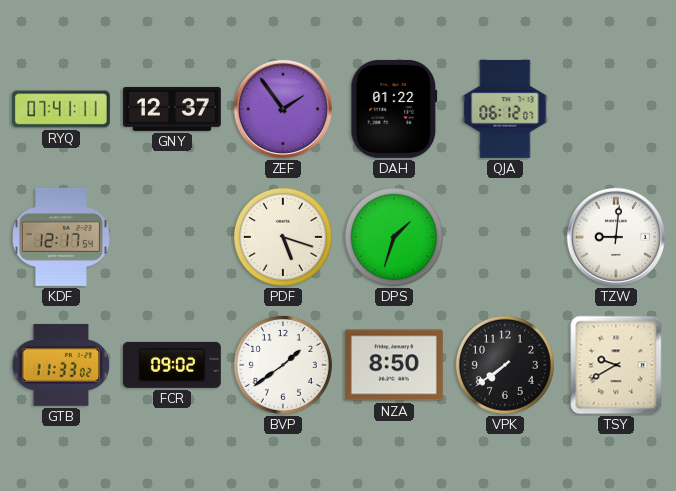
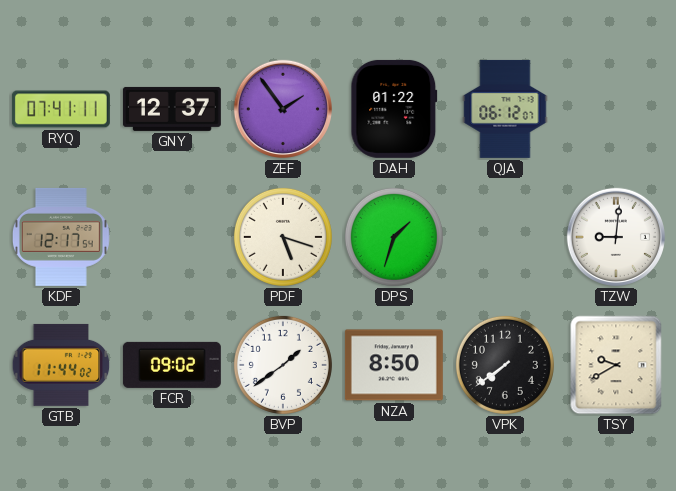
GTB: 11:33 -> 11:44 (61, 365)
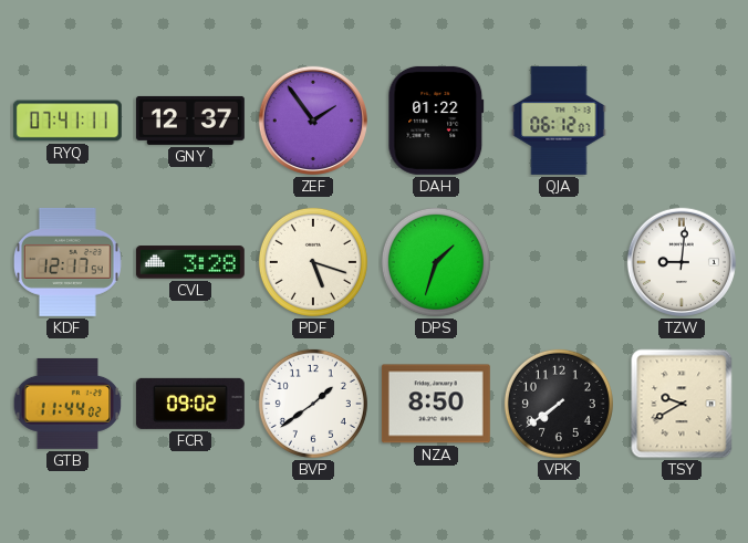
CVL: none -> 3:28 (190, 262)
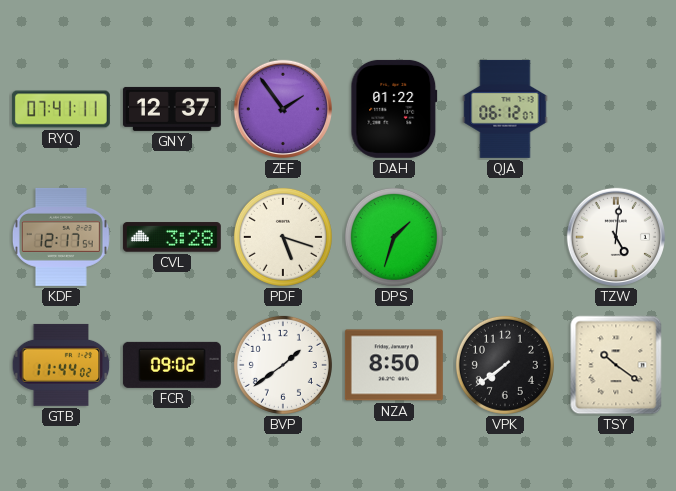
TZW: 9:01 -> 5:01 (616, 237)
TSY: 9:40 -> 10:21 (616, 365)
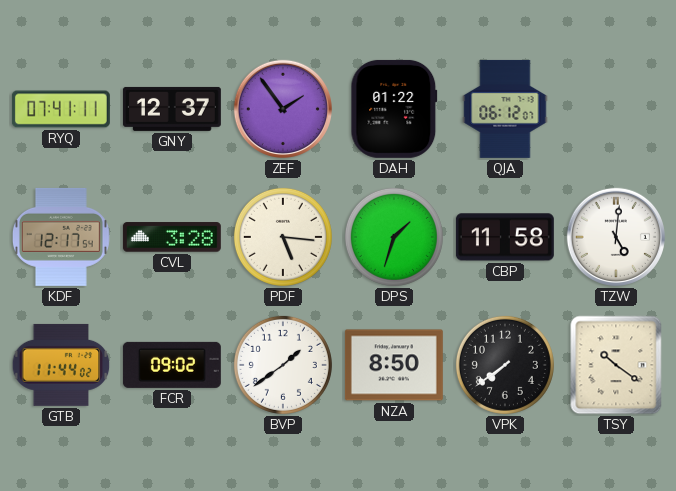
PDF: 5:18 -> 5:16 (283, 237)
CBP: none -> 11:58 (505, 237)
